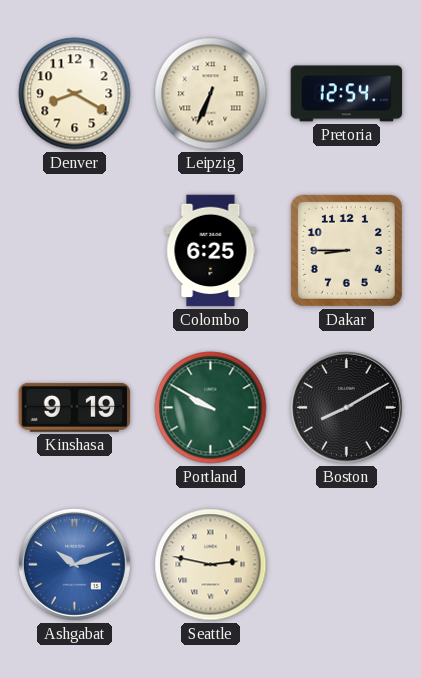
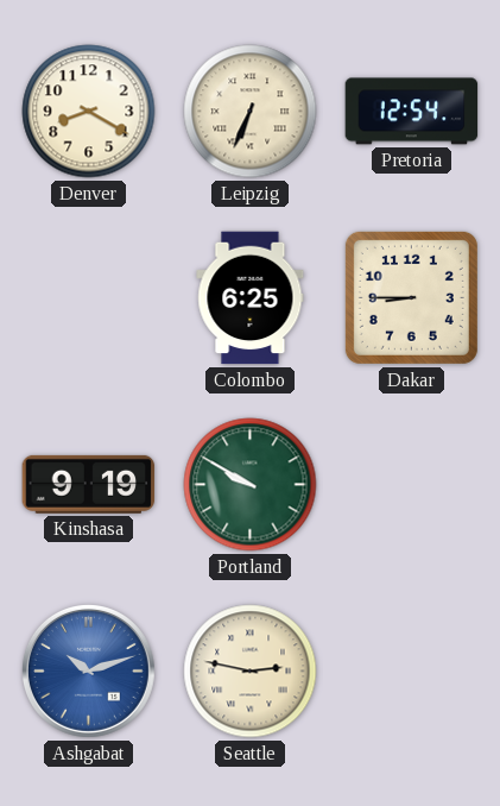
Boston: 8:10 -> none (346, 407)
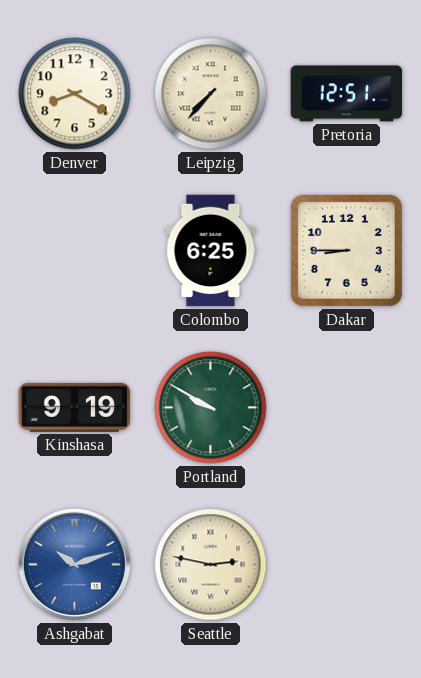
Leipzig: 6:34 -> 7:37 (211, 94)
Pretoria: 12:54 -> 12:51 (347, 94)
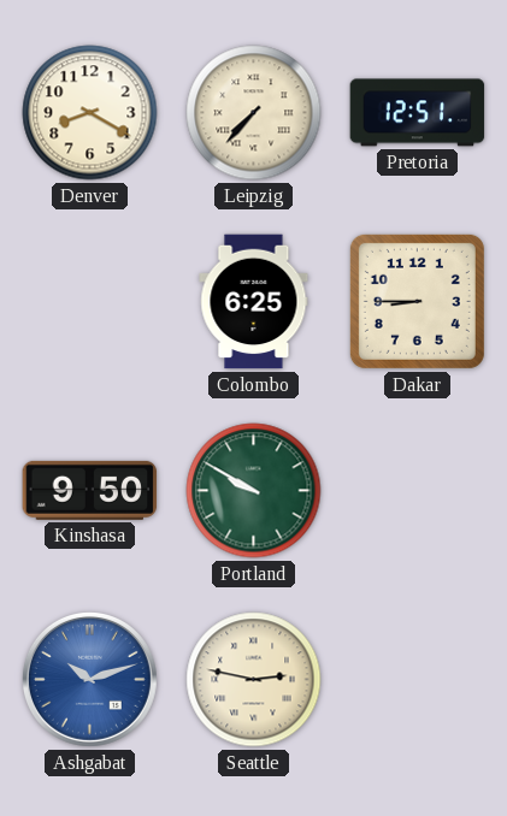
Kinshasa: 9:19 -> 9:50 (90, 490)
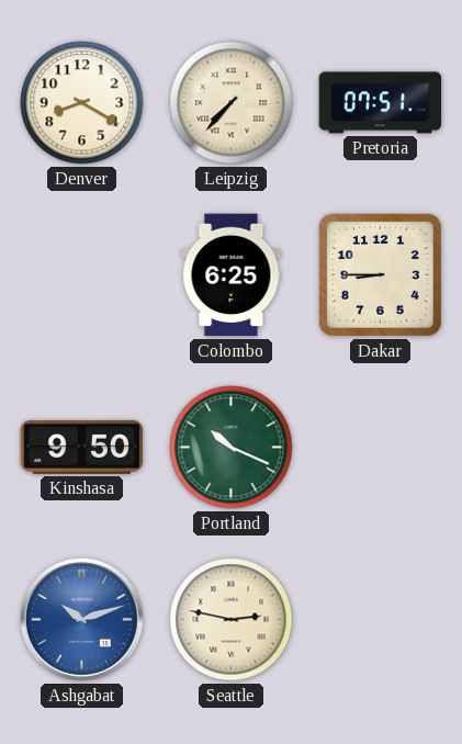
Pretoria: 12:51 -> 07:51 (381, 103)
Portland: 9:50 -> 10:19 (232, 448)
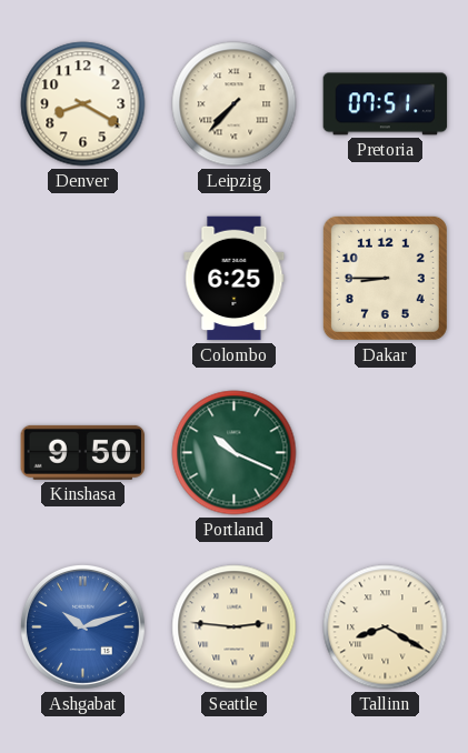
Seattle: 2:47 -> 2:46 (235, 627)
Tallinn: none -> 8:20 (386, 627)
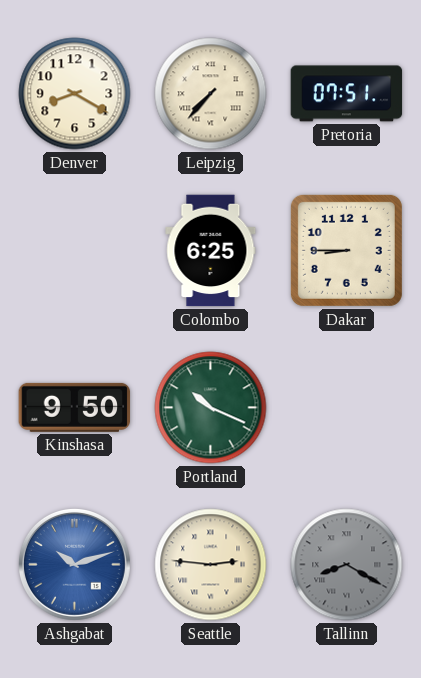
Tallinn dial: cream -> grey (347, 565)
